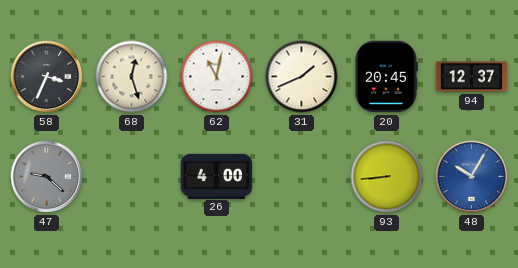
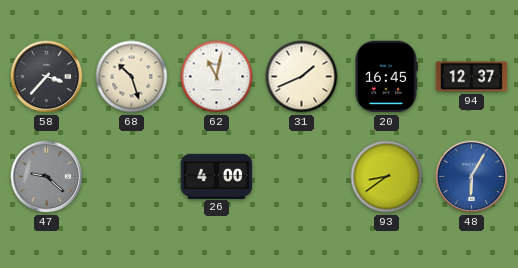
58: 3:34 -> 3:37 (47, 77)
68: 12:27 -> 10:27 (132, 77)
20: 20:45 -> 16:45 (386, 77)
93: 8:44 -> 8:39 (387, 177)
48: 10:05 -> 6:05 (472, 177)
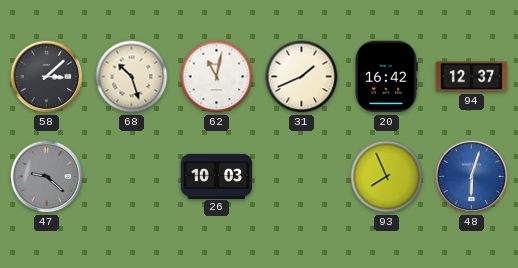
58: 3:37 -> 3:08 (47, 77)
20: 16:45 -> 16:42 (386, 77)
26: 4:00 -> 10:03 (217, 176)
93: 8:39 -> 7:56 (387, 177)
48: 6:05 -> 6:03 (472, 177)
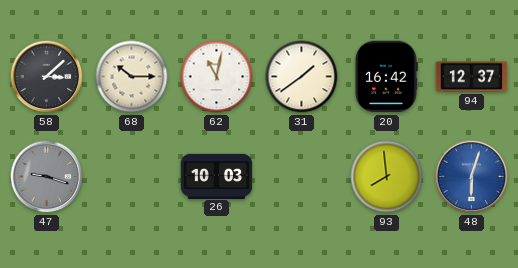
68: 10:27 -> 10:15 (132, 77)
31: 1:41 -> 1:39 (302, 77)
47: 9:22 -> 9:18 (47, 177)
93: 7:56 -> 7:59 (387, 177)
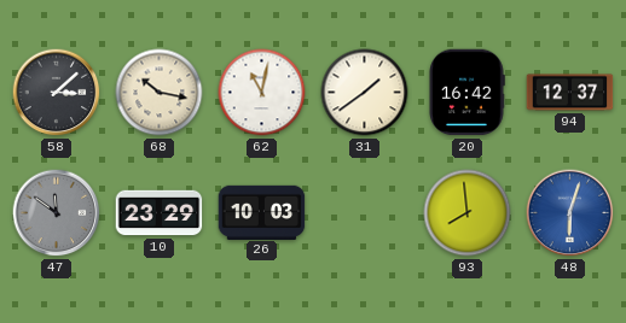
68: 10:15 -> 10:17 (160, 93)
47: 9:18 -> 11:51 (57, 213)
10: none -> 23:29 (160, 213)
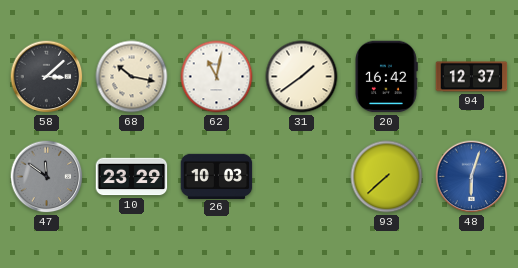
93: 7:59 -> 7:38 (387, 177)
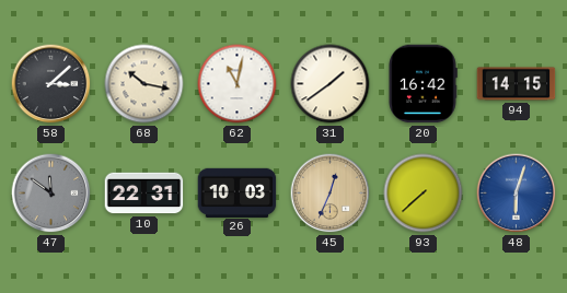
94: 12:37 -> 14:15 (517, 84)
10: 23:29 -> 22:31 (144, 194)
45: none -> 12:34 (331, 194)
